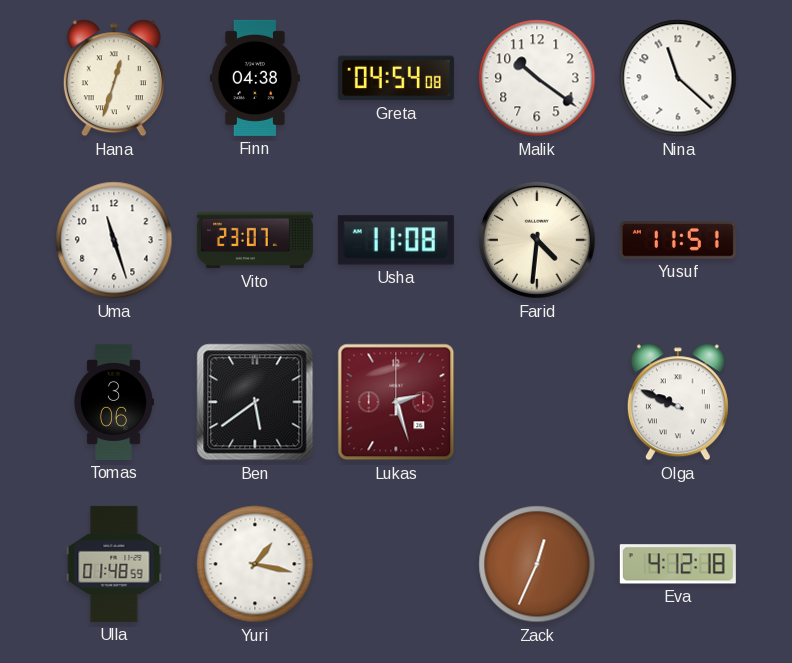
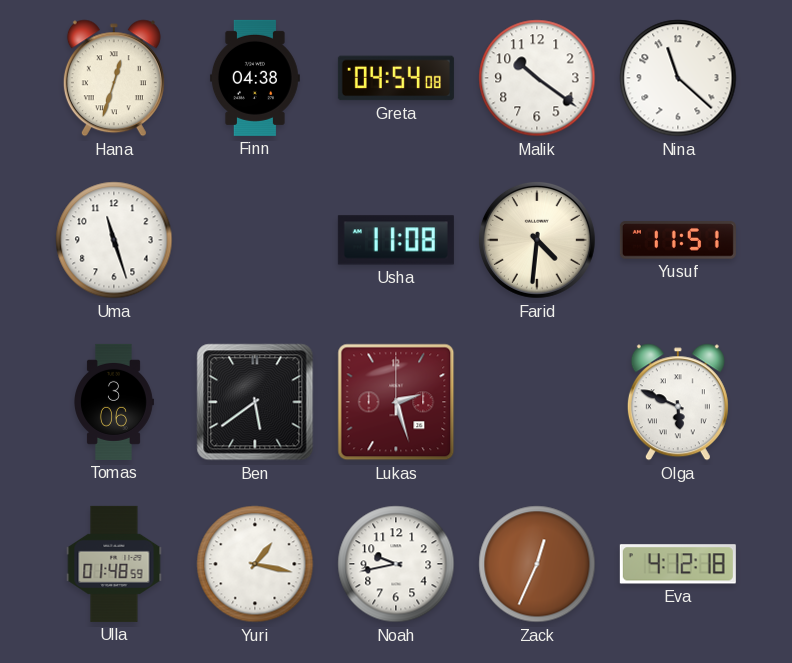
Vito: 23:07 -> none (255, 240)
Olga: 9:49 -> 5:49 (678, 402)
Noah: none -> 9:43 (396, 564)
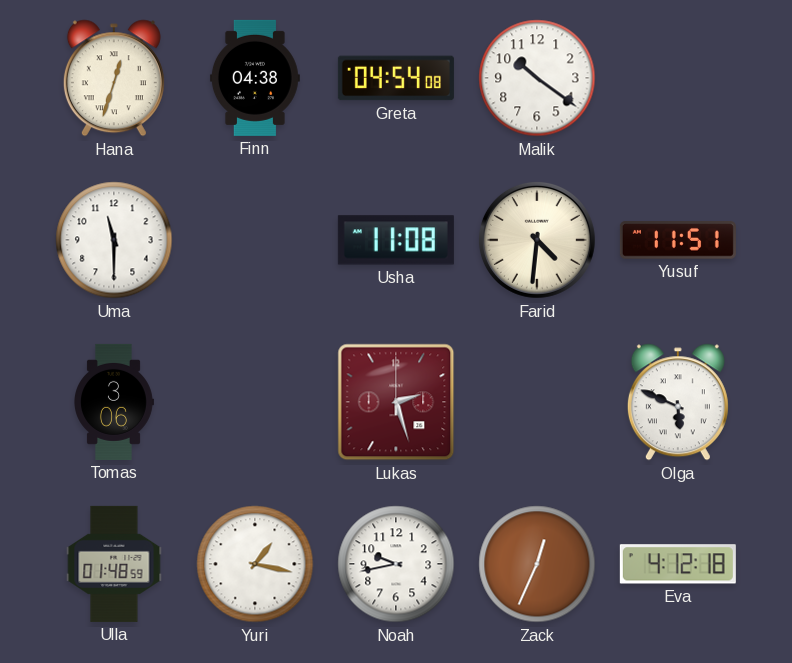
Nina: 11:22 -> none (678, 78)
Uma: 11:27 -> 11:30 (114, 240)
Ben: 5:39 -> none (255, 402)
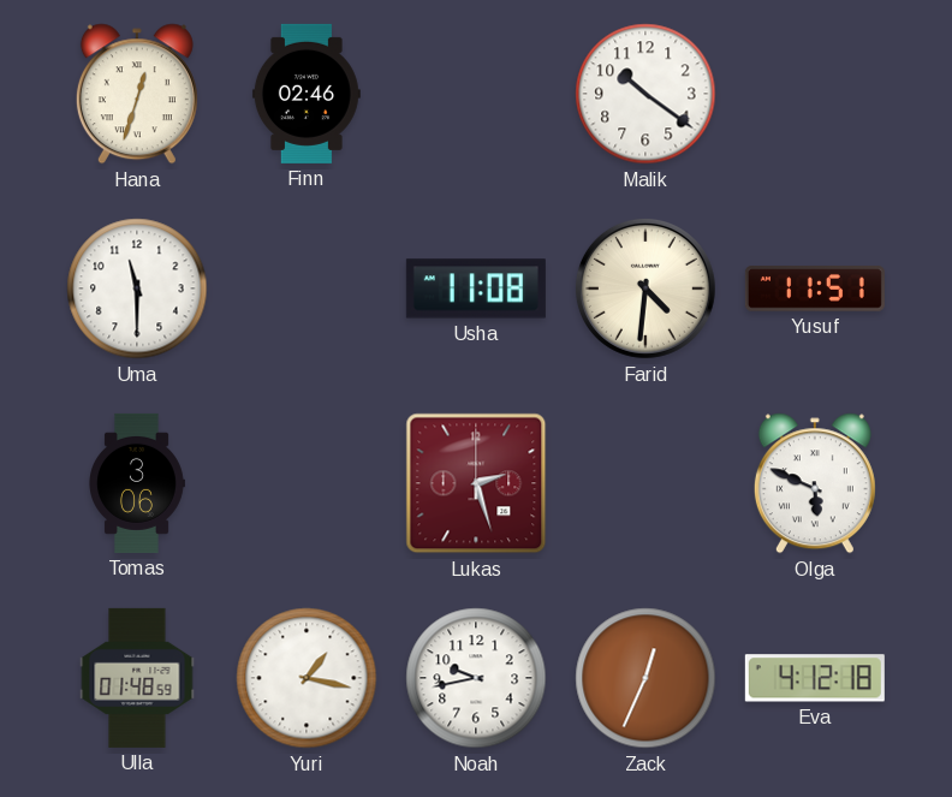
Finn: 04:38 -> 02:46 (307, 94)
Greta: 04:54 -> none (396, 78)
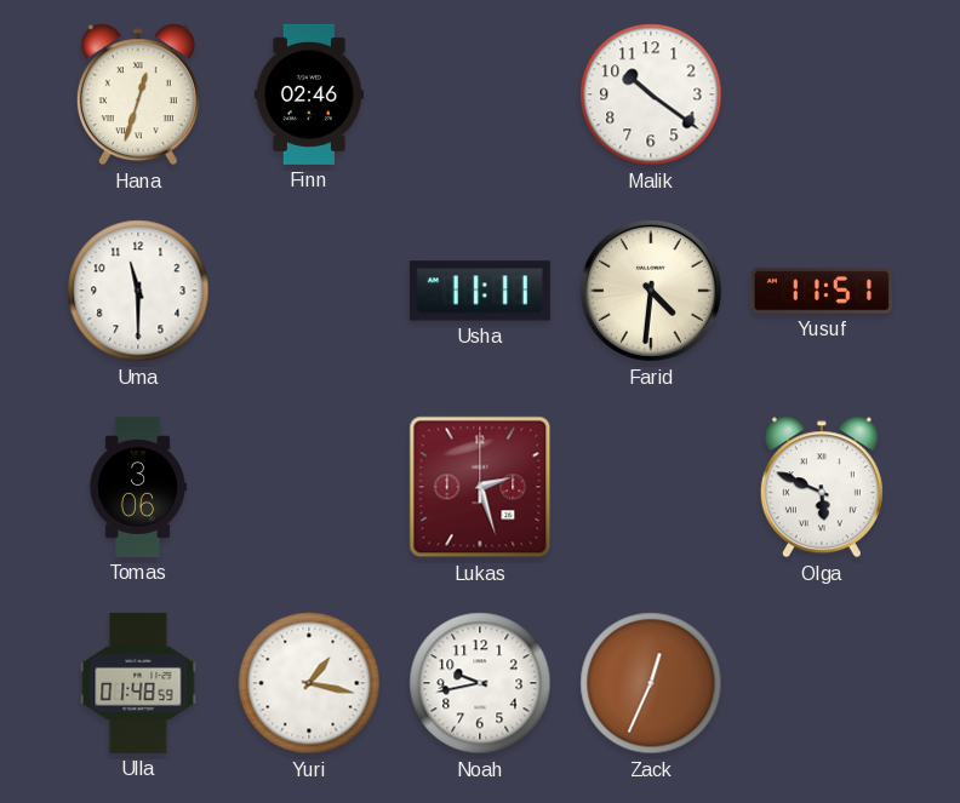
Usha: 11:08 -> 11:11 (480, 291)
Eva: 4:12 -> none (815, 678)
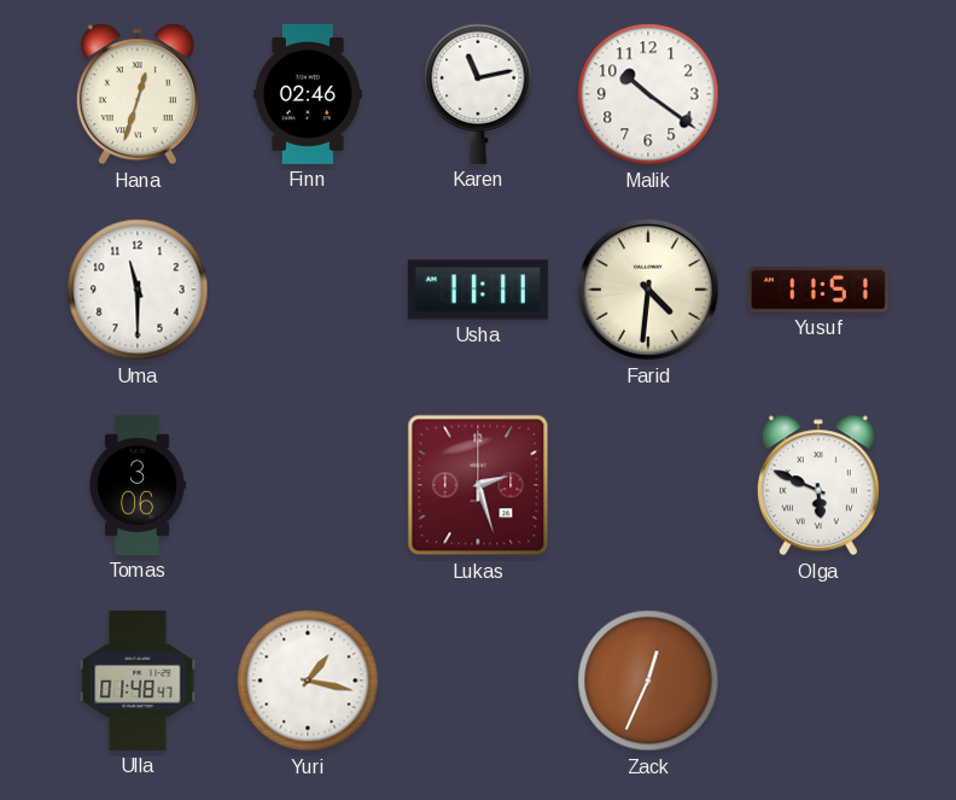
Karen: none -> 11:13 (478, 94)
Ulla: 01:48:59 -> 01:48:47 (138, 681)
Noah: 9:43 -> none (480, 683)
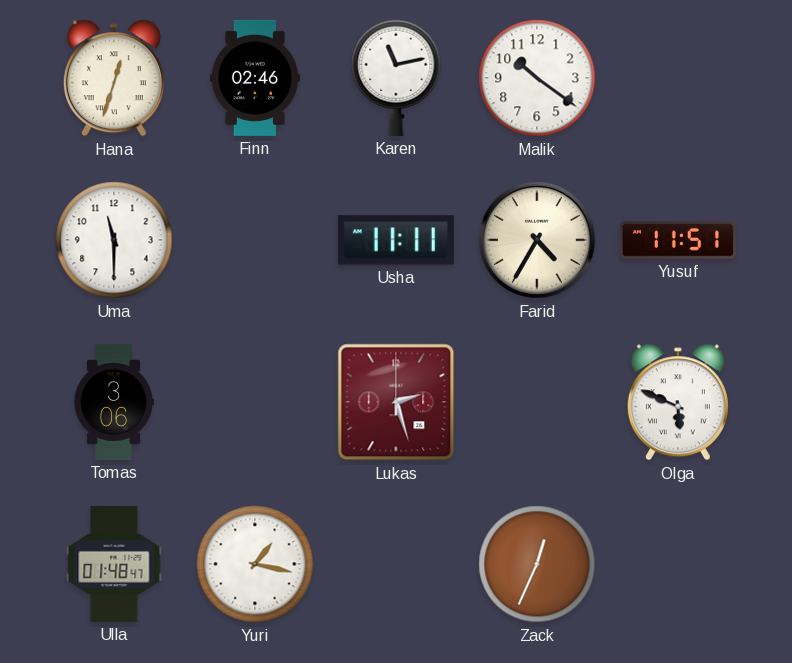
Farid: 4:31 -> 4:35 (537, 240)
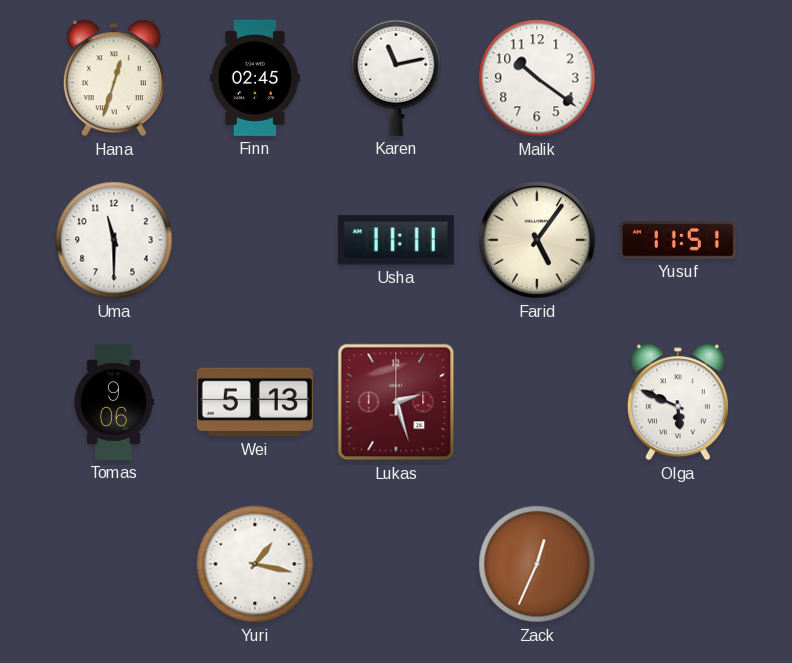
Finn: 02:46 -> 02:45 (255, 78)
Farid: 4:35 -> 5:06 (537, 240)
Tomas: 3:06 -> 9:06 (114, 402)
Wei: none -> 5:13 (255, 402)
Ulla: 01:48 -> none (114, 564)
